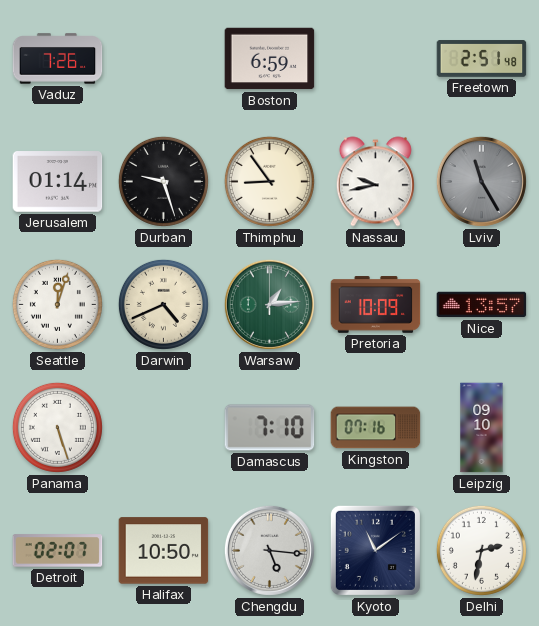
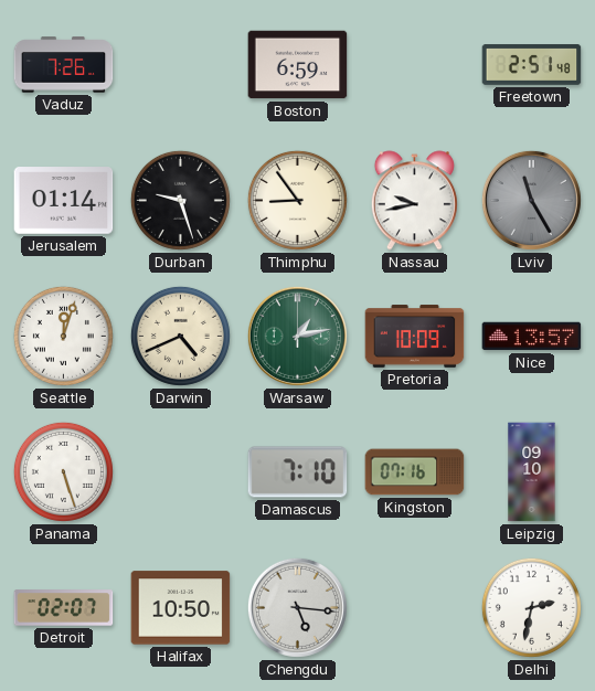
Warsaw: 1:14 -> 1:13 (297, 336)
Kyoto: 11:09 -> none (375, 550)
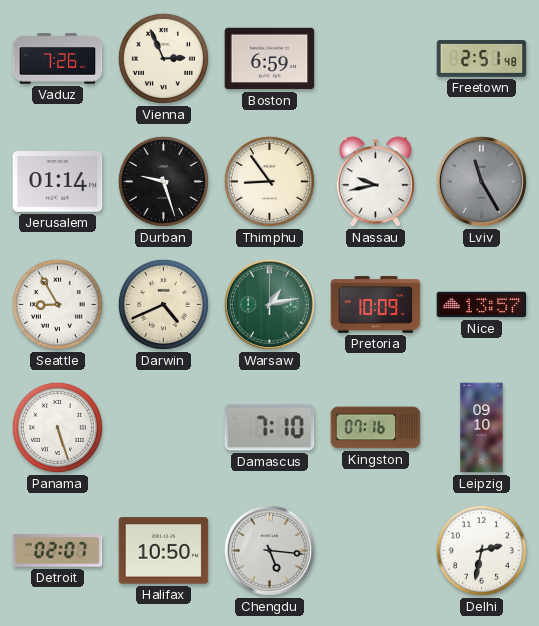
Vienna: none -> 2:56 (163, 58)
Seattle: 12:03 -> 8:55 (57, 304)
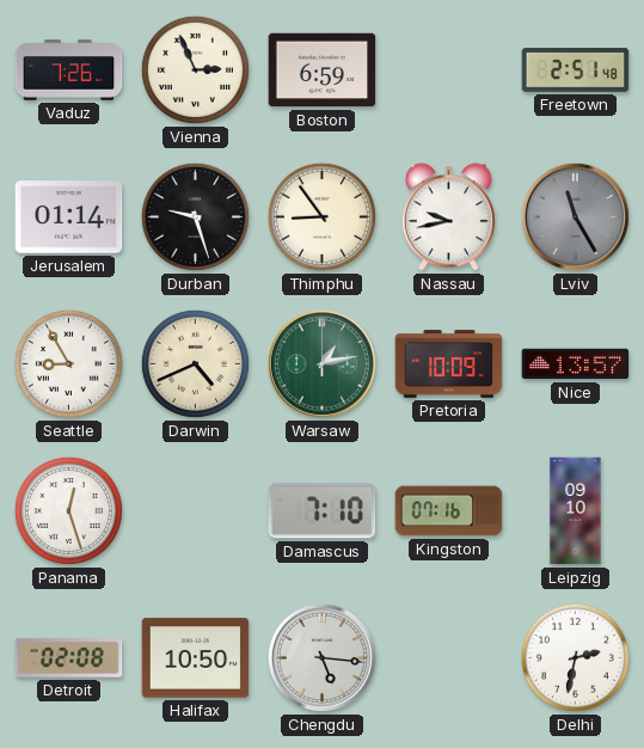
Panama: 5:27 -> 12:27 (68, 510)
Detroit: 02:07 -> 02:08 (69, 658)
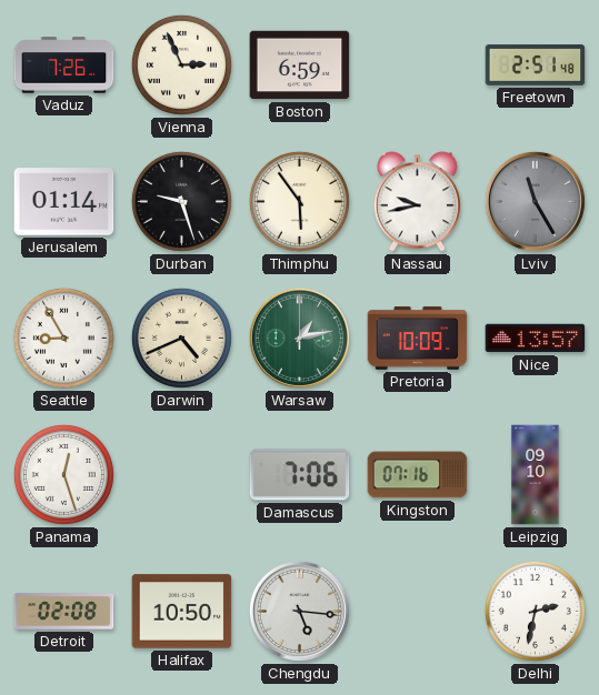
Thimphu: 8:54 -> 5:54 (299, 201)
Damascus: 7:10 -> 7:06 (300, 475)
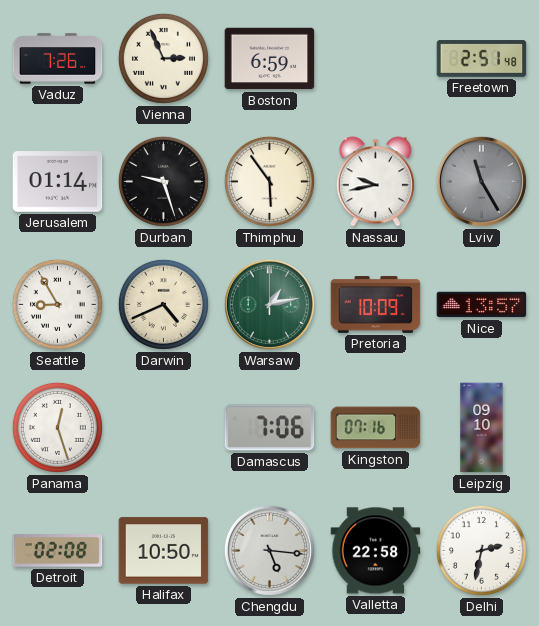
Valletta: none -> 22:58 (376, 551)
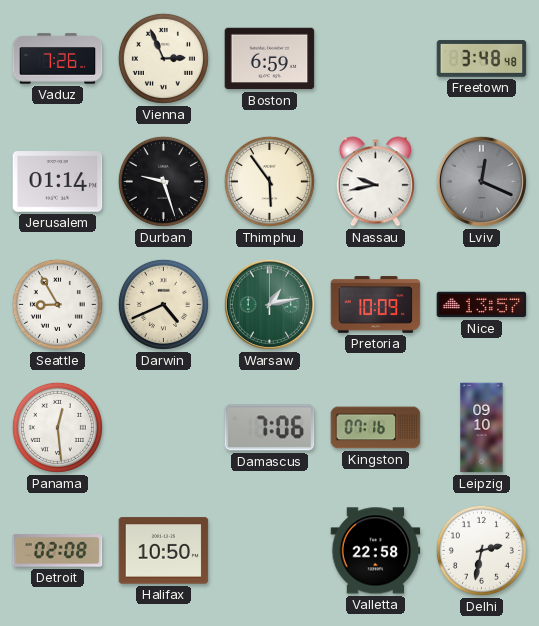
Freetown: 2:51 -> 3:48 (482, 59)
Lviv: 11:25 -> 12:19 (481, 181)
Panama: 12:27 -> 12:29 (57, 427)
Chengdu: 5:16 -> none (269, 550)
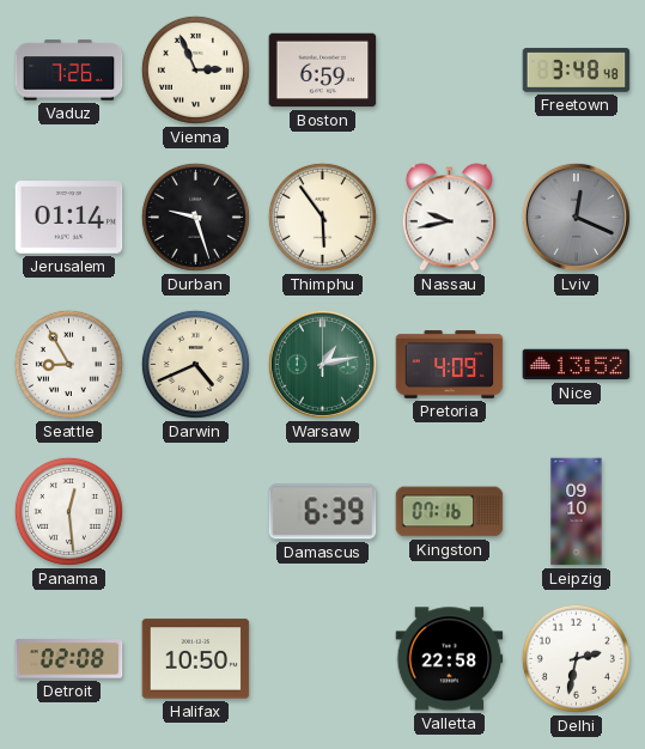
Pretoria: 10:09 -> 4:09 (450, 365)
Nice: 13:57 -> 13:52 (577, 365)
Damascus: 7:06 -> 6:39 (323, 512)
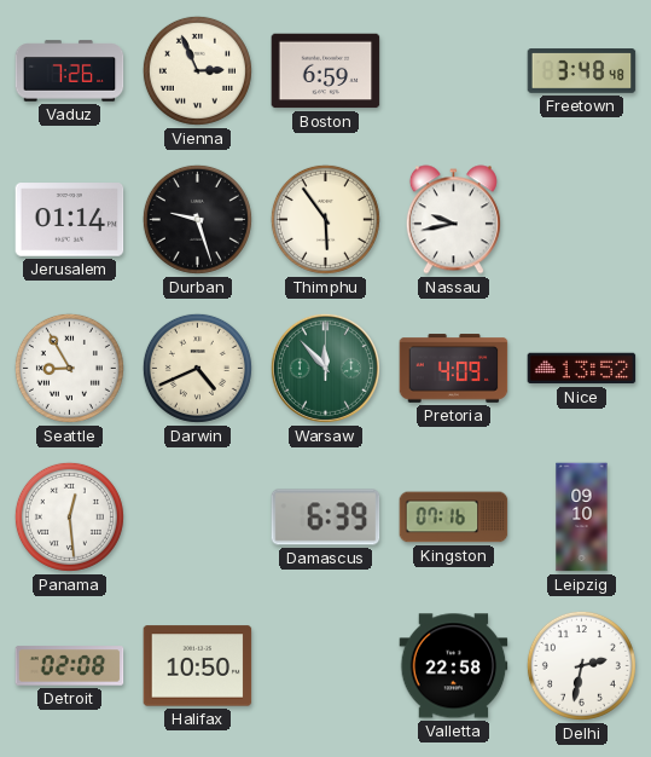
Lviv: 12:19 -> none (576, 217)
Warsaw: 1:13 -> 11:53 (325, 368)
